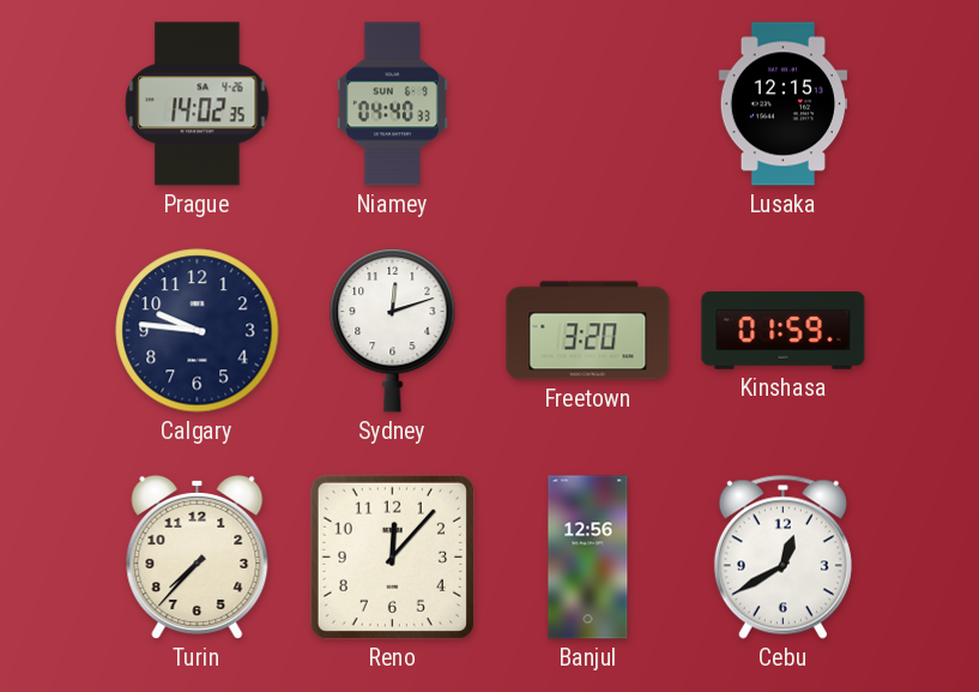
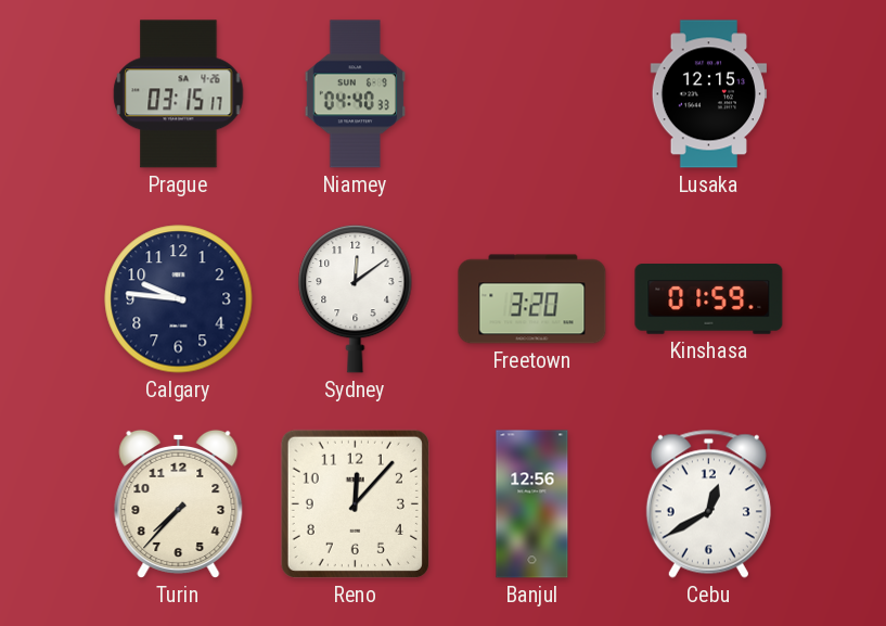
Prague: 14:02 -> 03:15 (179, 94)
Sydney: 12:12 -> 12:09 (356, 298)
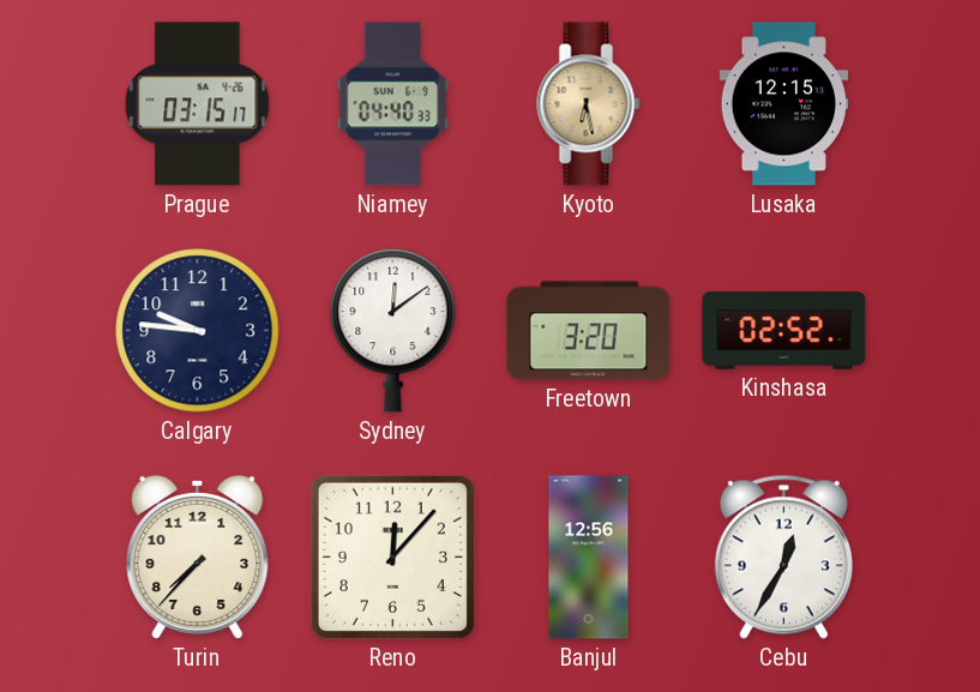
Kyoto: none -> 6:28 (589, 104)
Kinshasa: 01:59 -> 02:52 (784, 331)
Cebu: 12:40 -> 12:35 (783, 556)
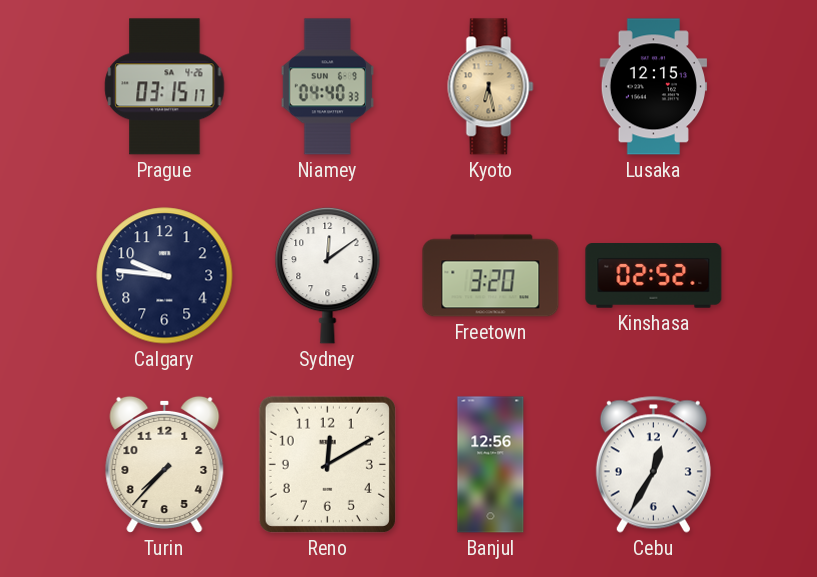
Reno: 12:07 -> 12:10 (327, 464)
